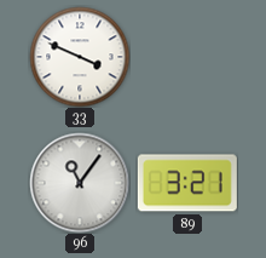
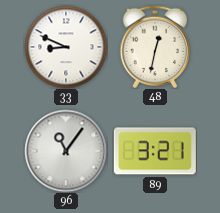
33: 3:49 -> 8:49 (66, 47)
48: none -> 12:32 (155, 47)
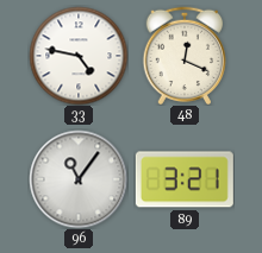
33: 8:49 -> 4:47 (79, 56)
48: 12:32 -> 12:19 (185, 56)
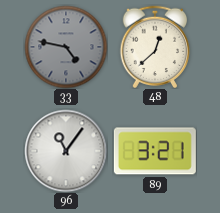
33 dial: white -> grey (66, 47)
48: 12:19 -> 12:38 (155, 47)
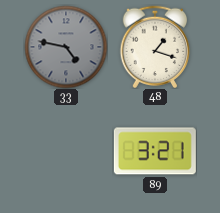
48: 12:38 -> 1:18 (155, 47)
96: 11:06 -> none (66, 151)
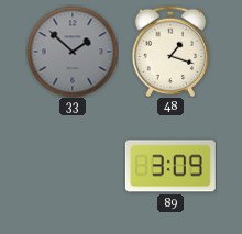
33: 4:47 -> 1:52 (73, 52)
89: 3:21 -> 3:09 (170, 166)
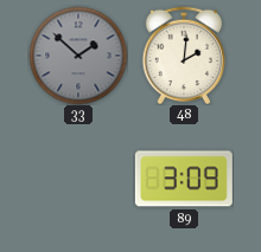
48: 1:18 -> 2:01 (184, 56)
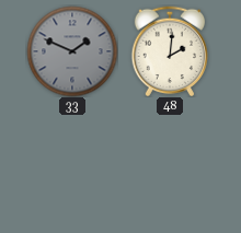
33: 1:52 -> 1:49 (72, 51)
89: 3:09 -> none (184, 179)
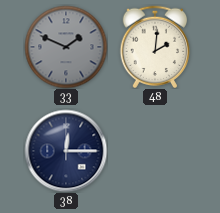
38: none -> 12:15 (66, 151)
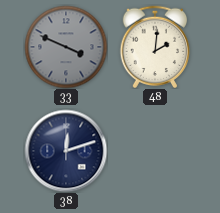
33: 1:49 -> 3:49 (66, 47)
38: 12:15 -> 12:12 (66, 151)
